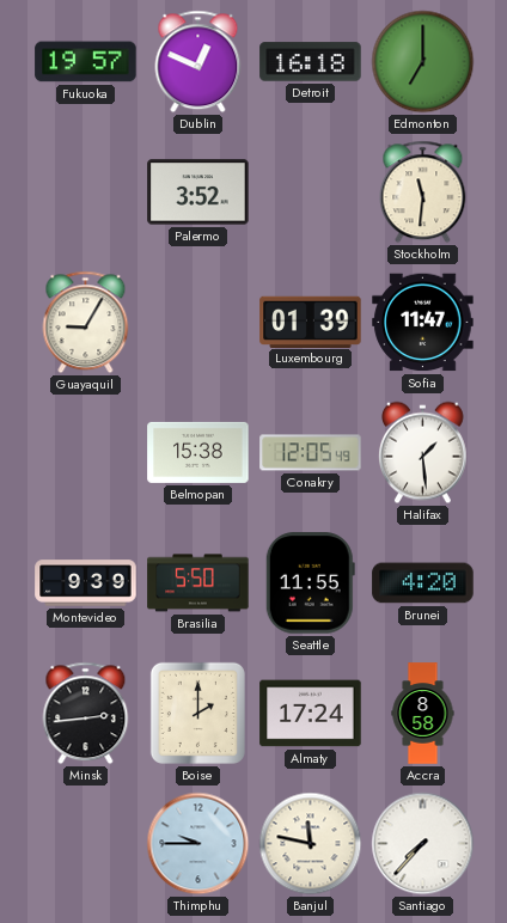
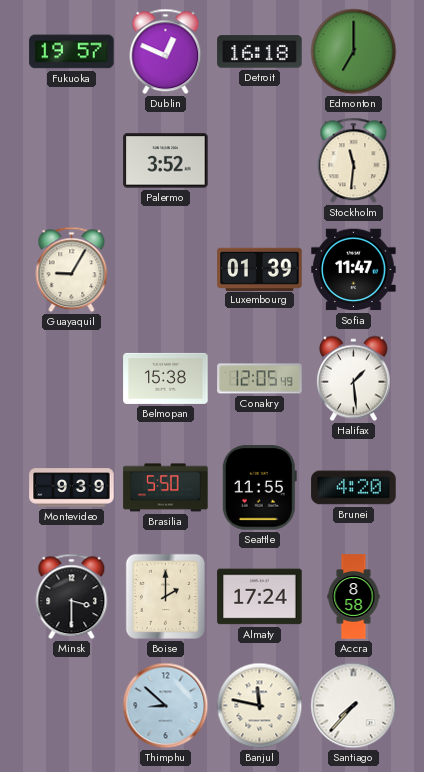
Minsk: 2:44 -> 3:30 (72, 597)
Thimphu: 9:45 -> 8:52 (166, 706)
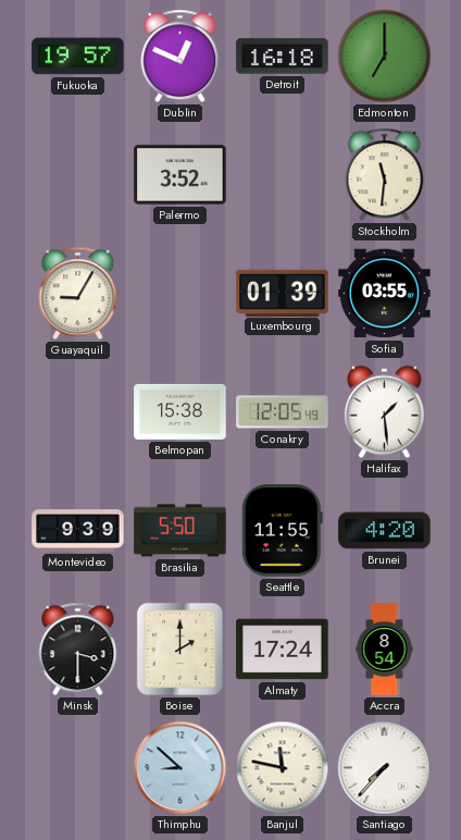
Sofia: 11:47 -> 03:55 (385, 294)
Accra: 8:58 -> 8:54 (385, 650)
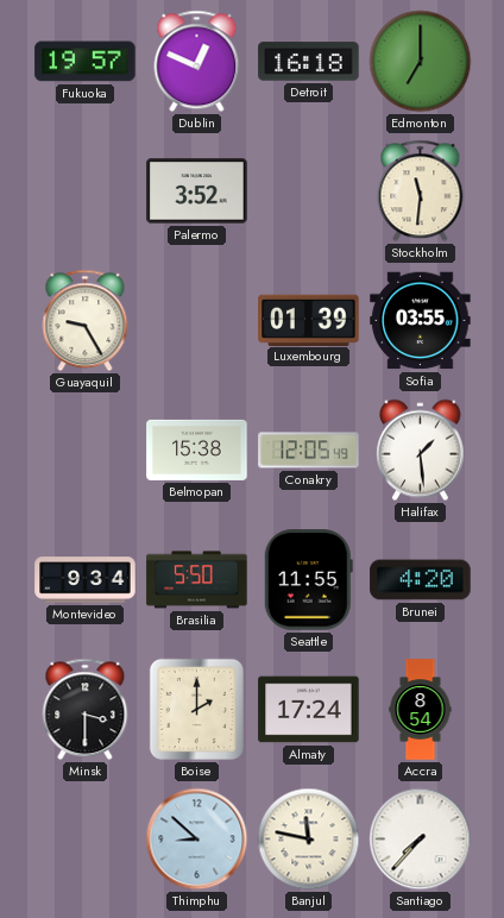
Guayaquil: 9:05 -> 9:25 (86, 321)
Montevideo: 9:39 -> 9:34 (86, 580)
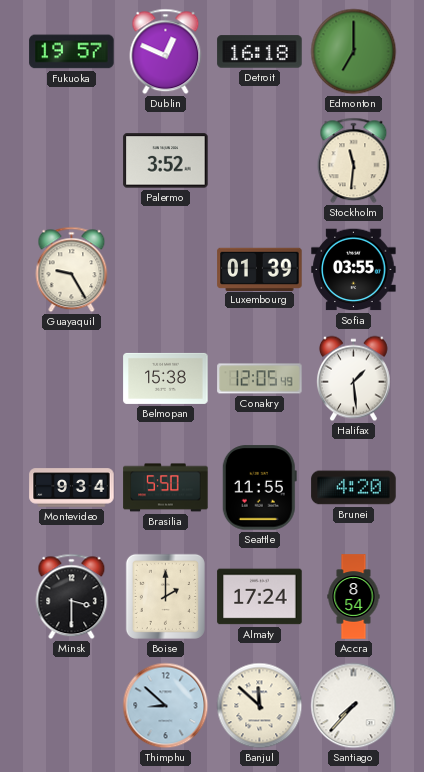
Banjul: 11:47 -> 11:52 (260, 706)
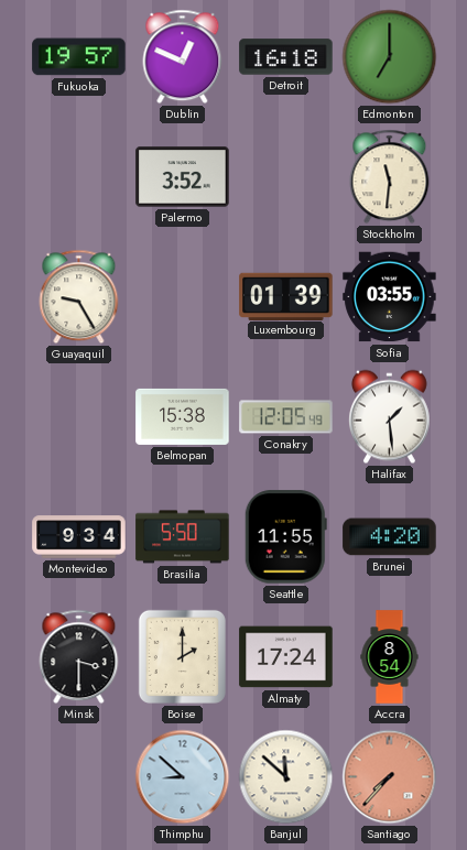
Santiago dial: white -> salmon (390, 777)
